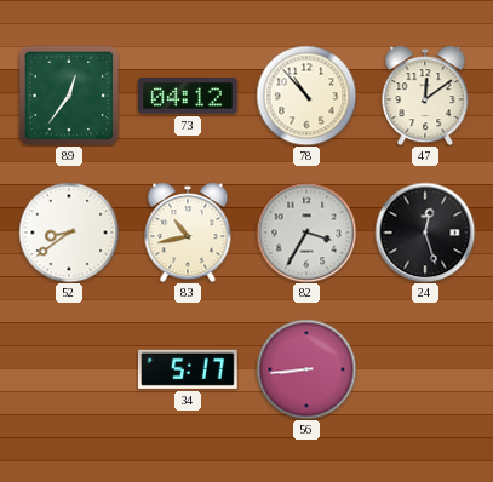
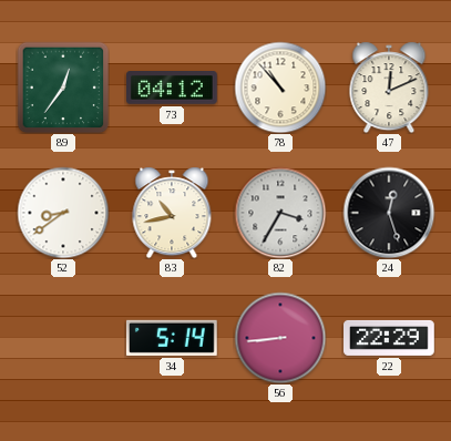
47: 12:09 -> 12:11 (389, 88)
34: 5:17 -> 5:14 (172, 338)
22: none -> 22:29 (390, 338)
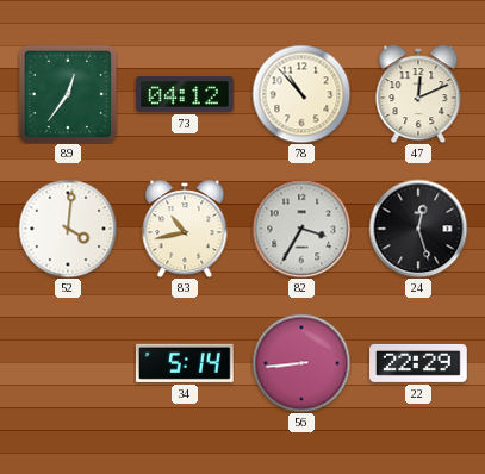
52: 8:39 -> 4:01 (68, 229)
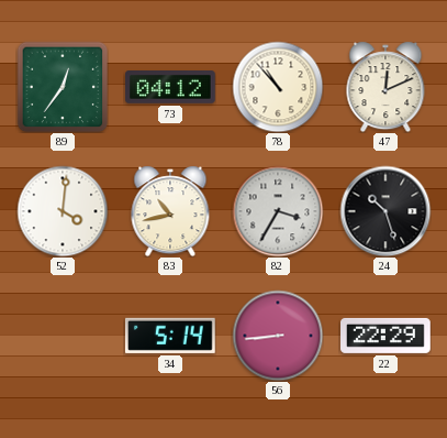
24: 12:27 -> 10:27 (385, 211)
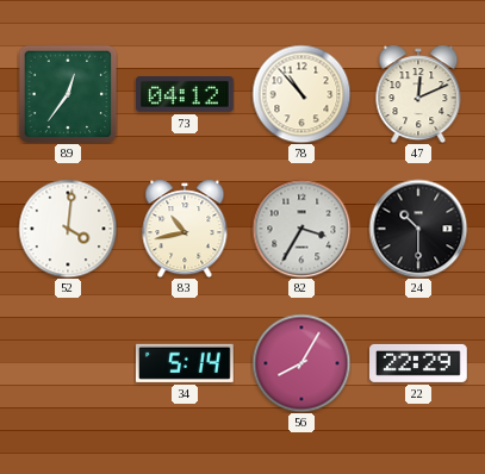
24: 10:27 -> 10:30 (418, 229)
56: 8:44 -> 8:05 (301, 363)
